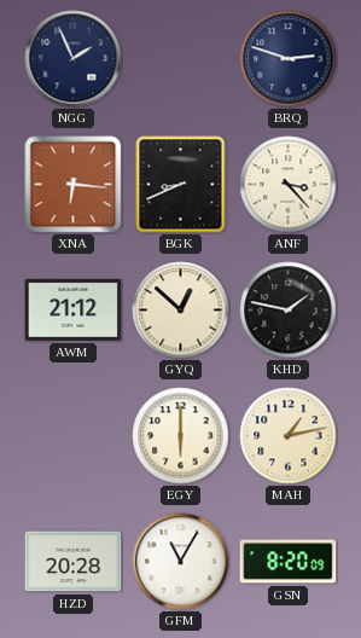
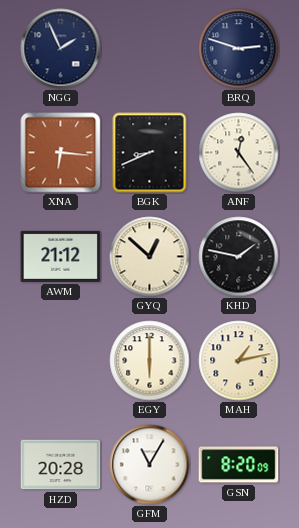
ANF: 3:23 -> 12:24 (239, 153)
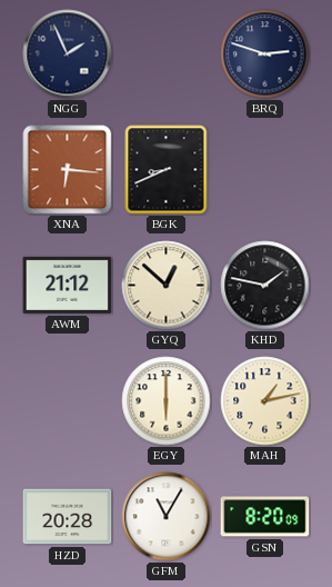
ANF: 12:24 -> none (239, 153)
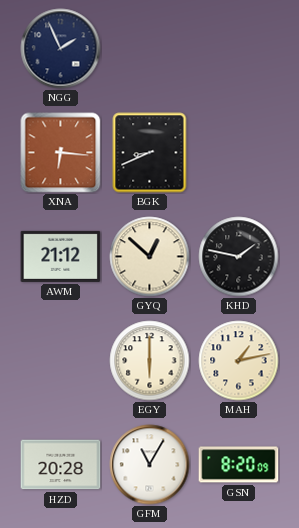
BRQ: 2:48 -> none (265, 54)
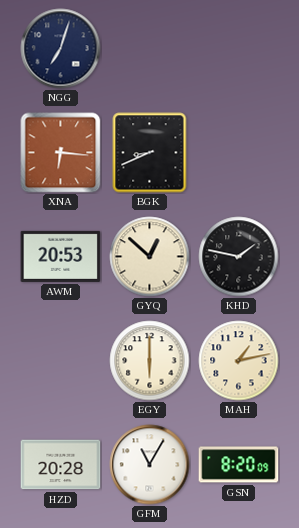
NGG: 1:56 -> 7:03 (61, 49)
AWM: 21:12 -> 20:53 (61, 256)
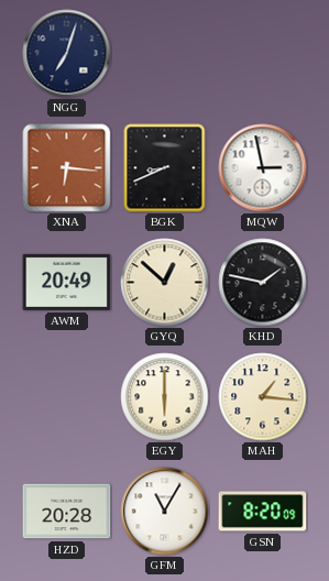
MQW: none -> 2:58 (263, 168)
AWM: 20:53 -> 20:49 (67, 282)
MAH: 1:13 -> 1:16 (263, 397)
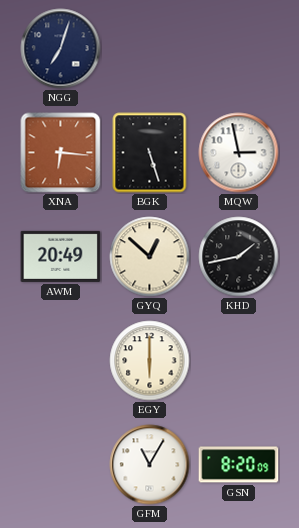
BGK: 8:41 -> 5:27 (150, 153)
KHD: 1:47 -> 1:43 (239, 257)
MAH: 1:16 -> none (263, 397)
HZD: 20:28 -> none (67, 512)
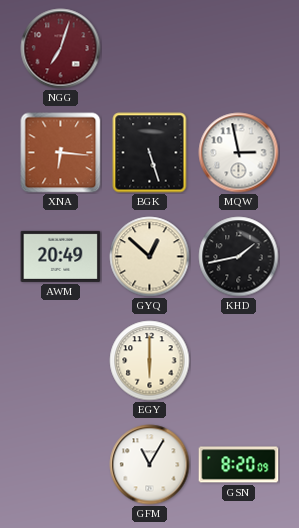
NGG dial: navy -> burgundy (61, 49)
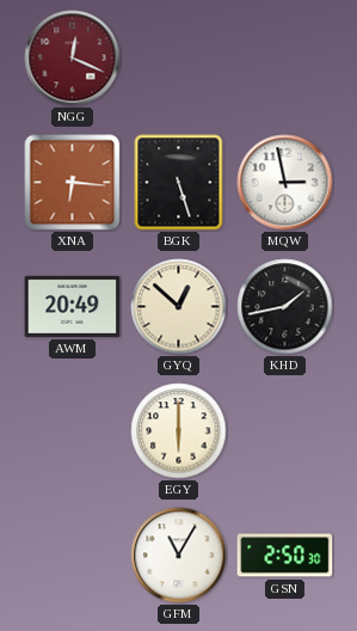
NGG: 7:03 -> 12:19 (73, 59)
GSN: 8:20 -> 2:50 (285, 556)
